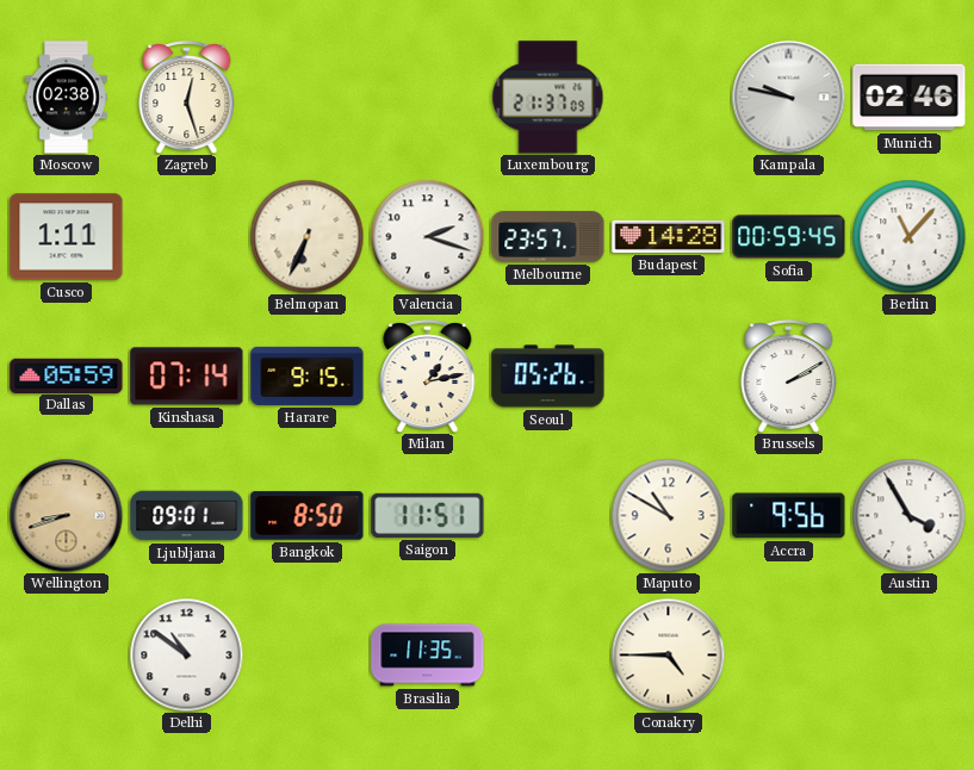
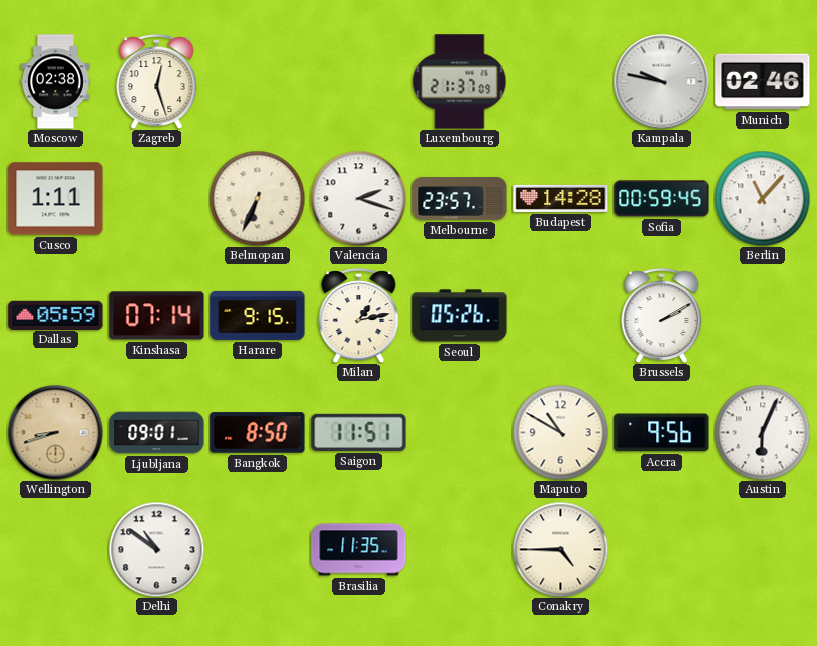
Austin: 3:55 -> 6:04 (762, 432)
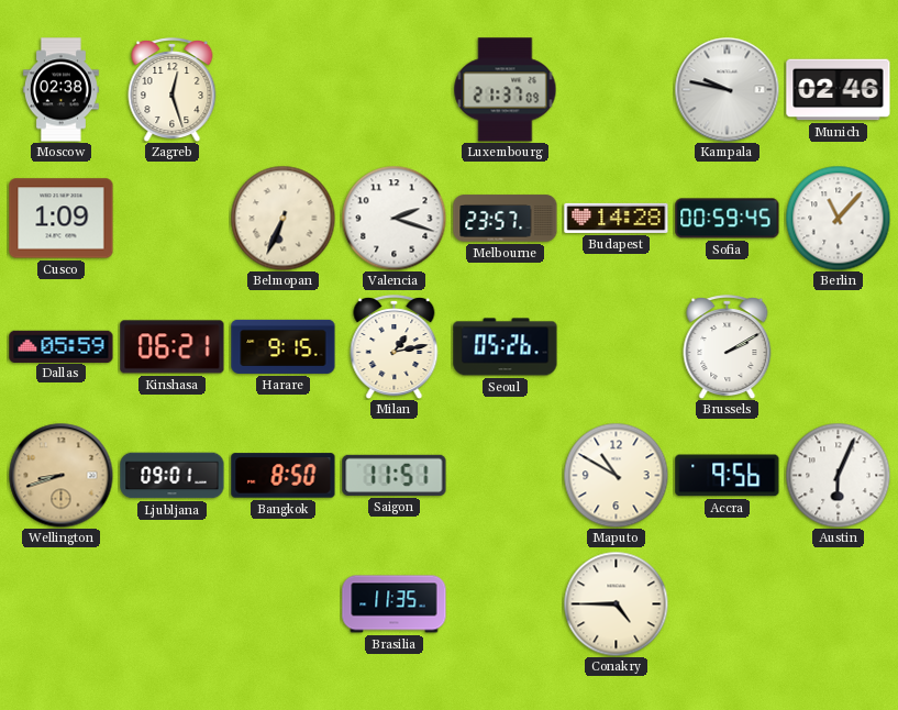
Cusco: 1:11 -> 1:09 (62, 219)
Kinshasa: 07:14 -> 06:21 (173, 347)
Delhi: 10:51 -> none (156, 549)
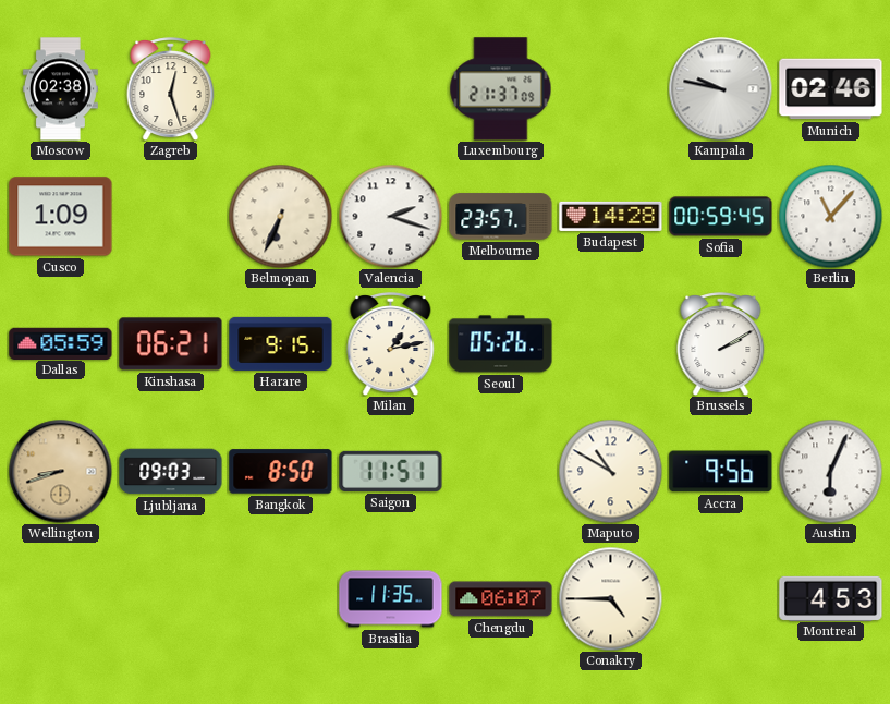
Ljubljana: 09:01 -> 09:03 (171, 472)
Chengdu: none -> 06:07 (501, 599)
Montreal: none -> 4:53 (831, 598)
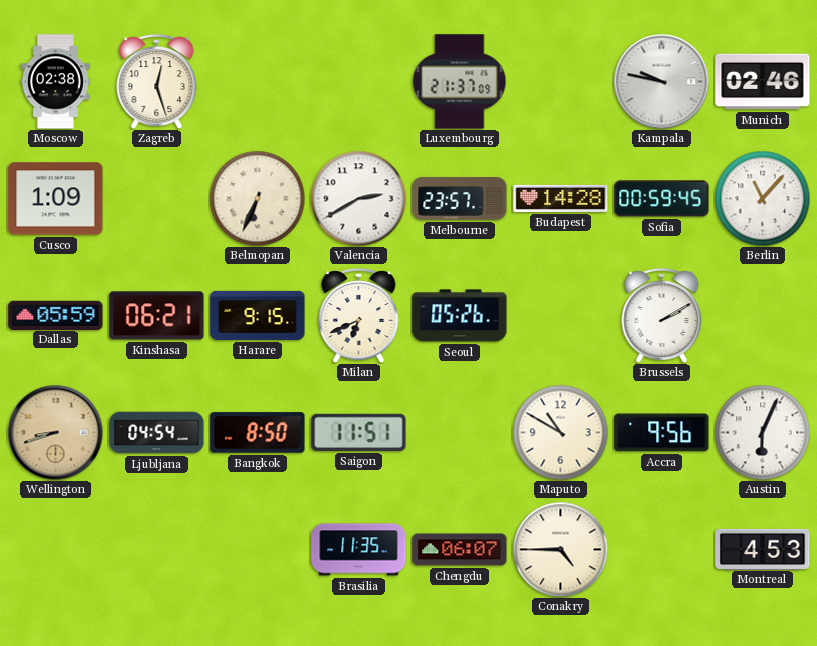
Valencia: 2:18 -> 2:40 (358, 198)
Milan: 1:13 -> 6:41 (359, 316)
Ljubljana: 09:03 -> 04:54 (157, 433)
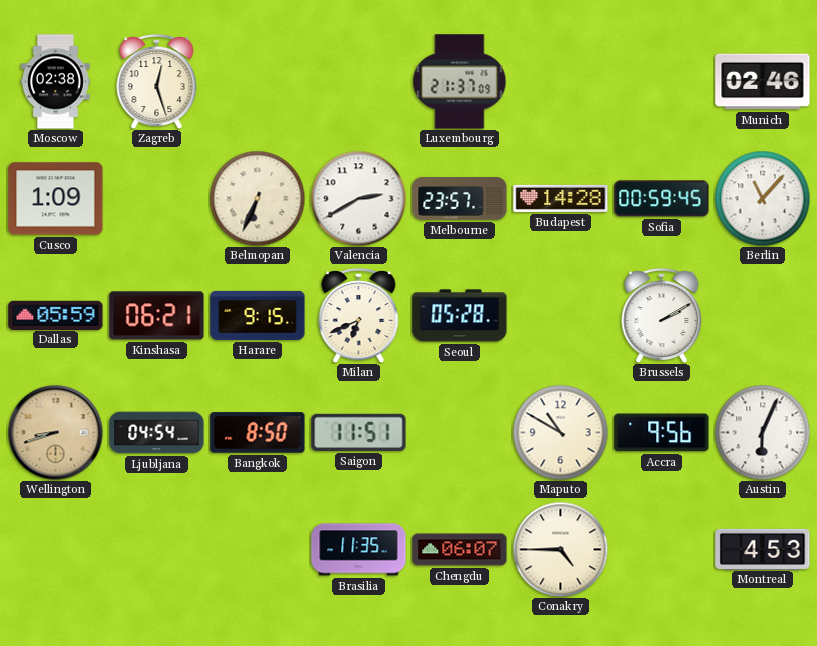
Kampala: 9:47 -> none (661, 81)
Seoul: 05:26 -> 05:28 (460, 316)
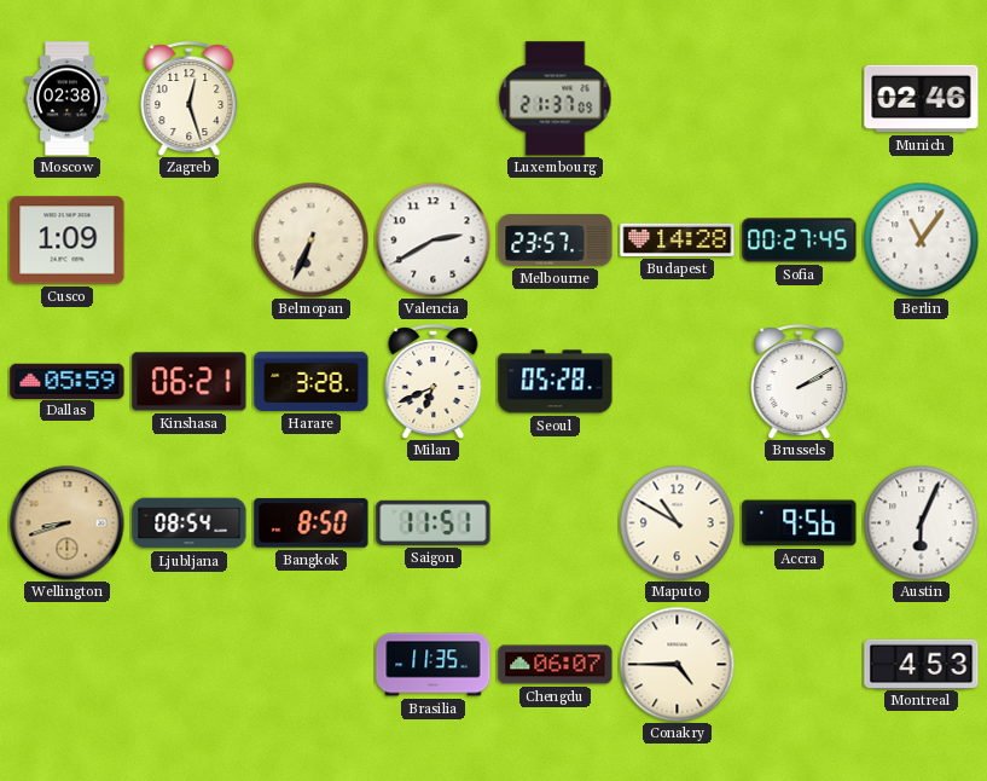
Sofia: 00:59 -> 00:27 (800, 241)
Berlin: 11:07 -> 11:06 (921, 239)
Harare: 9:15 -> 3:28 (312, 381)
Ljubljana: 04:54 -> 08:54 (190, 523)
